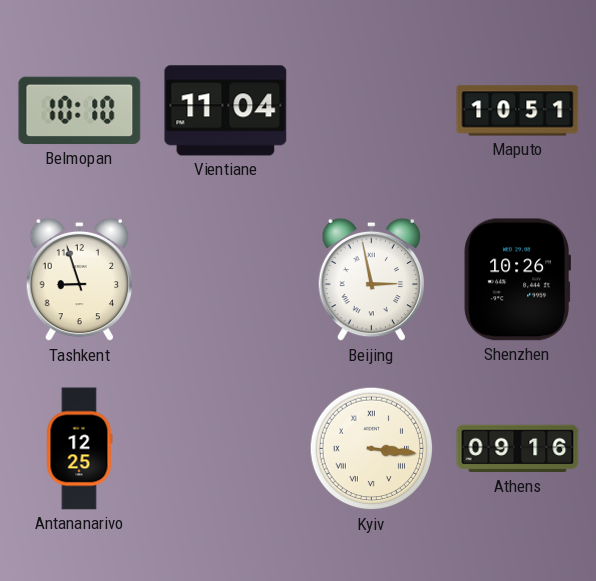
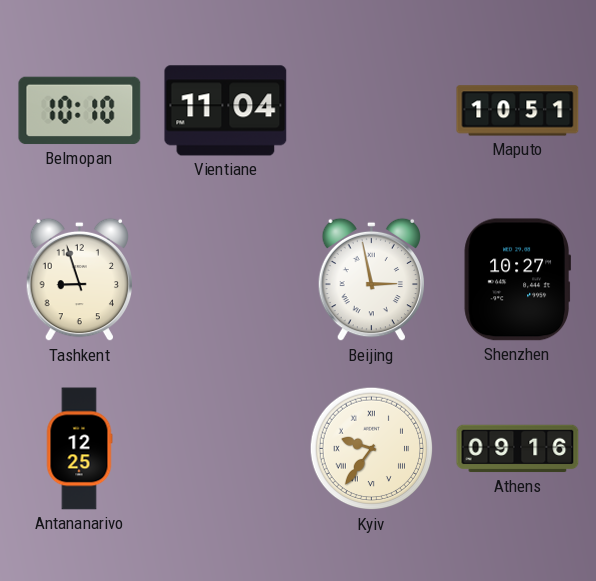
Shenzhen: 10:26 -> 10:27 (517, 280)
Kyiv: 3:16 -> 9:36 (372, 449)
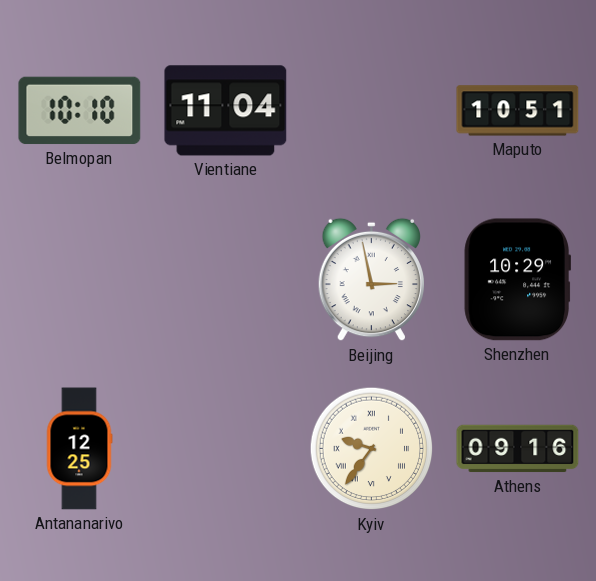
Tashkent: 8:57 -> none (79, 280)
Shenzhen: 10:27 -> 10:29 (517, 280)
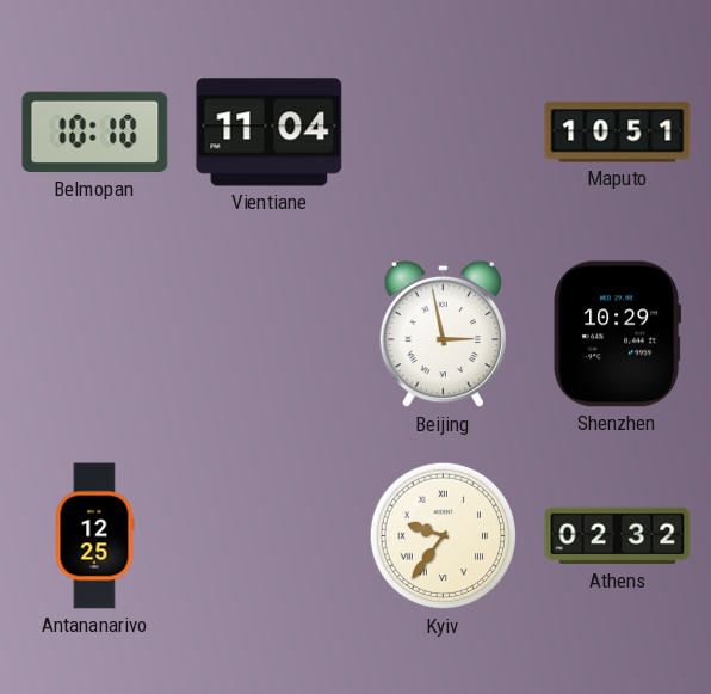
Athens: 09:16 -> 02:32 (618, 536)
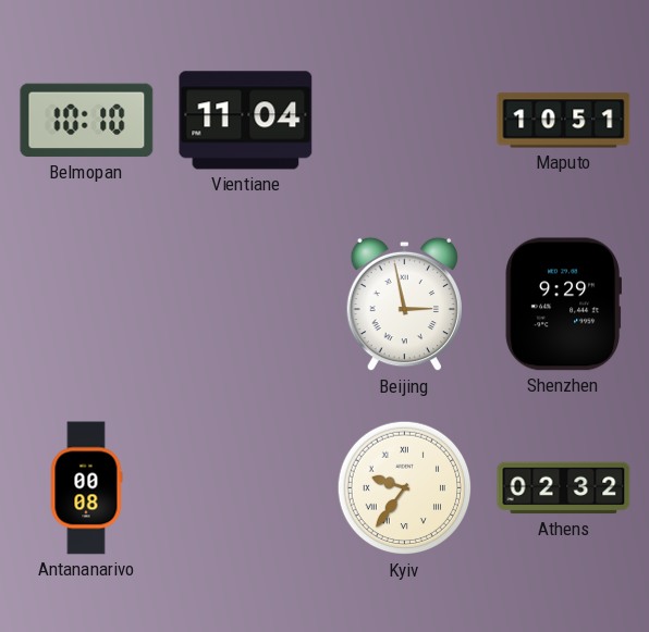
Shenzhen: 10:29 -> 9:29 (563, 305)
Antananarivo: 12:25 -> 00:08 (86, 488)
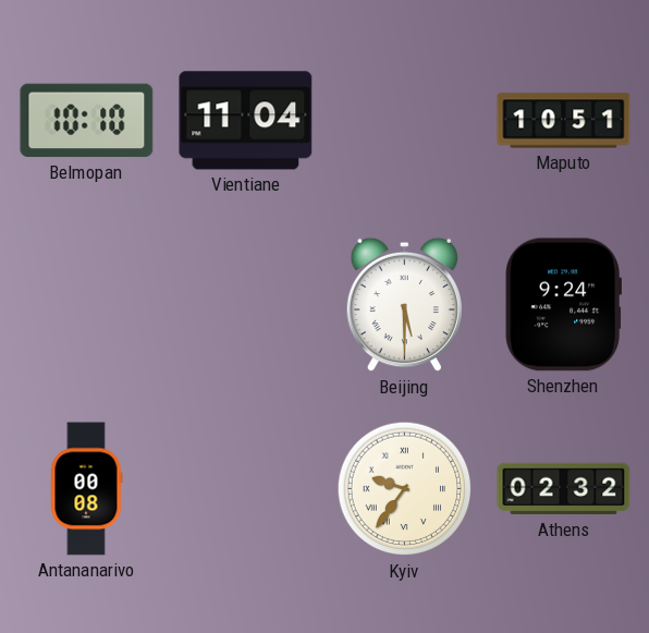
Beijing: 2:58 -> 5:30 (404, 305)
Shenzhen: 9:29 -> 9:24 (563, 305)
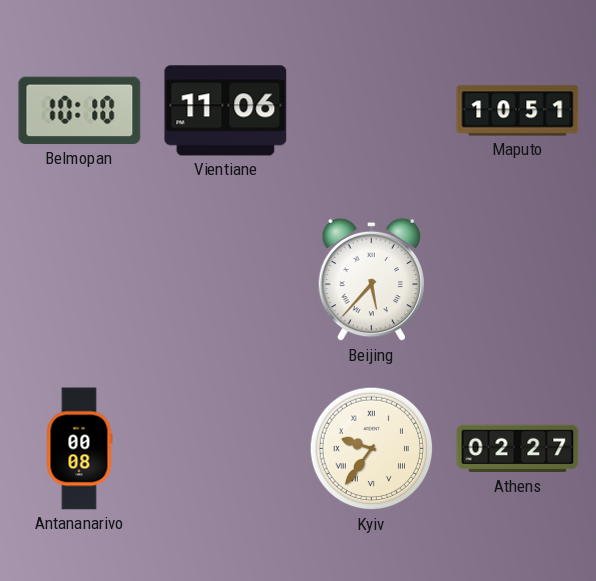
Vientiane: 11:04 -> 11:06 (226, 111)
Beijing: 5:30 -> 5:37 (371, 280)
Shenzhen: 9:24 -> none (563, 305)
Athens: 02:32 -> 02:27 (518, 449)
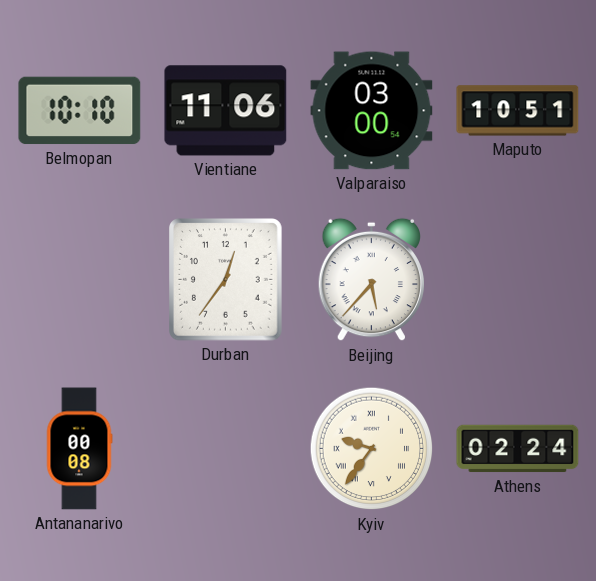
Valparaiso: none -> 03:00 (372, 111)
Durban: none -> 12:36 (226, 280)
Athens: 02:27 -> 02:24 (518, 449)
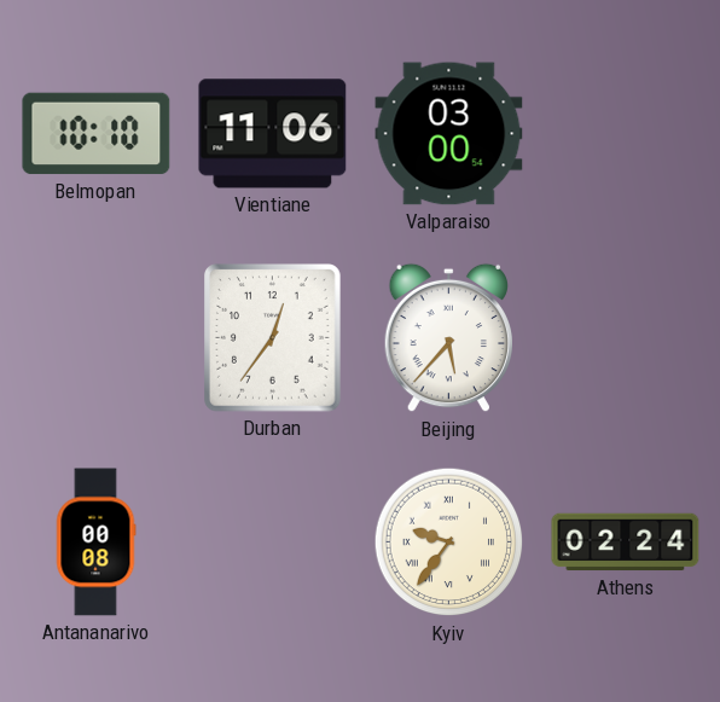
Maputo: 10:51 -> none (518, 111)
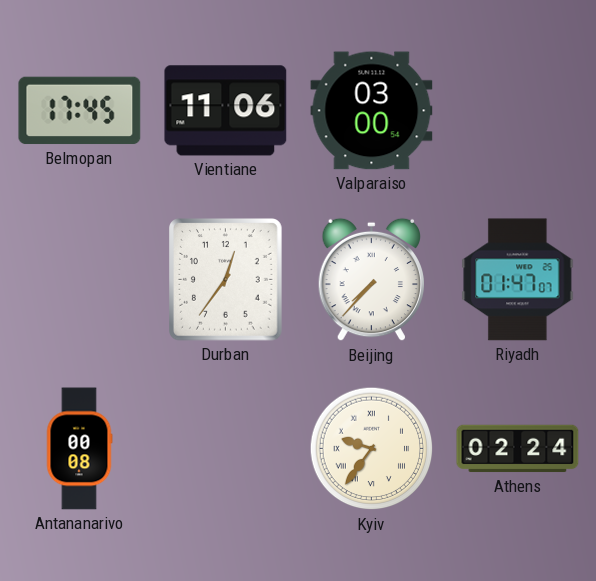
Belmopan: 10:10 -> 17:45 (80, 111)
Beijing: 5:37 -> 7:37 (371, 280)
Riyadh: none -> 01:47 (518, 280)
